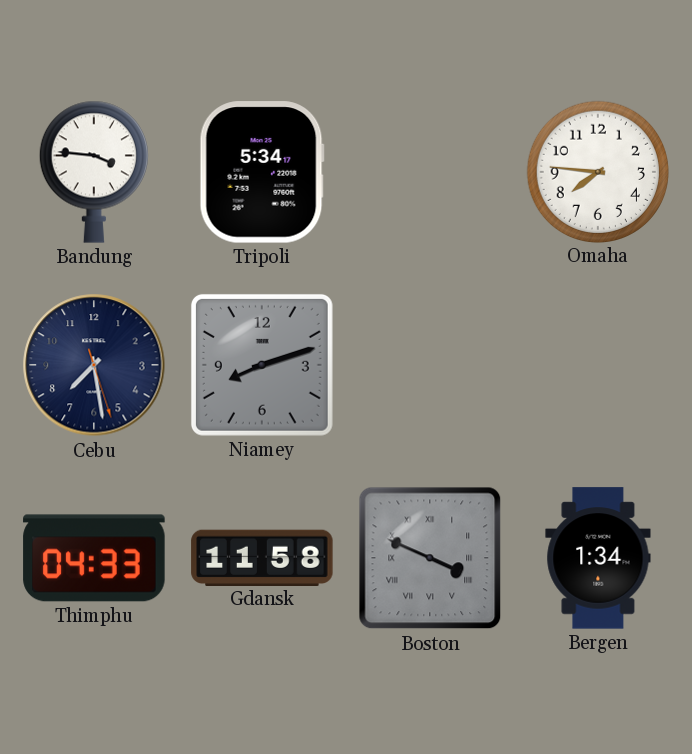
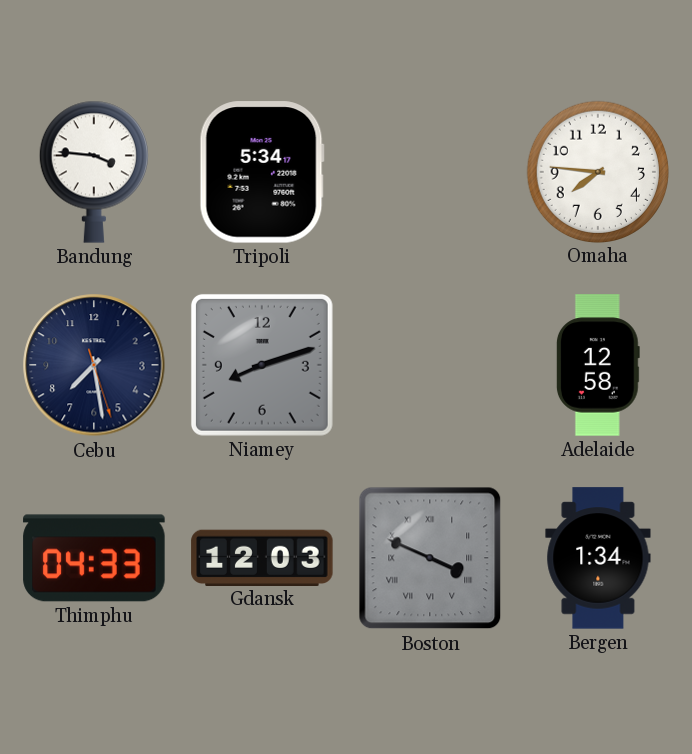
Adelaide: none -> 12:58 (598, 365)
Gdansk: 11:58 -> 12:03 (262, 557)
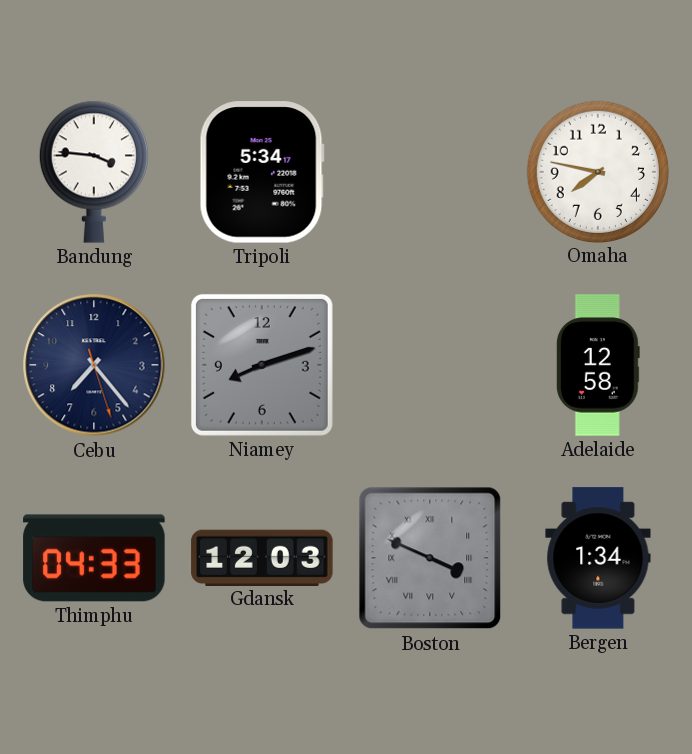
Omaha: 7:46 -> 7:47 (597, 171)
Cebu: 7:28 -> 7:23 (94, 365)
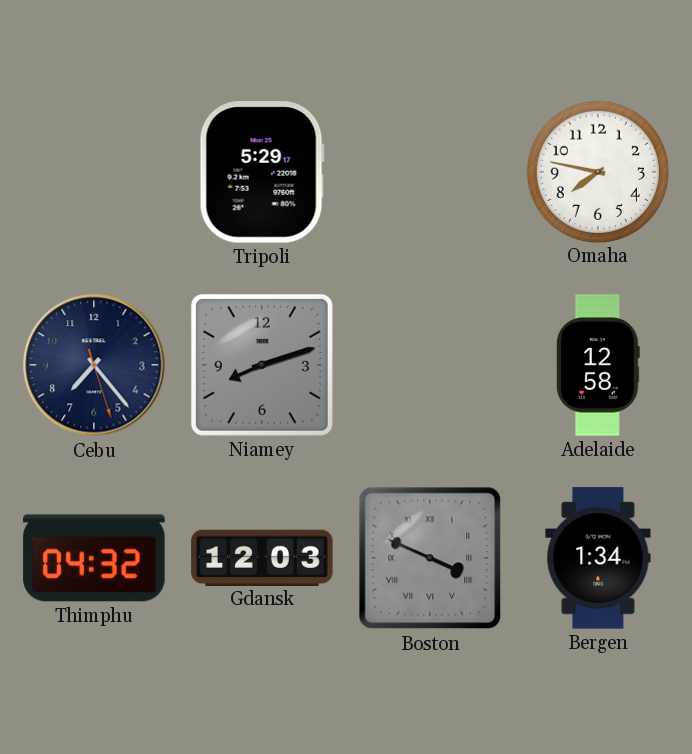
Bandung: 3:46 -> none (94, 172)
Tripoli: 5:34 -> 5:29 (262, 172)
Thimphu: 04:33 -> 04:32 (94, 558)
